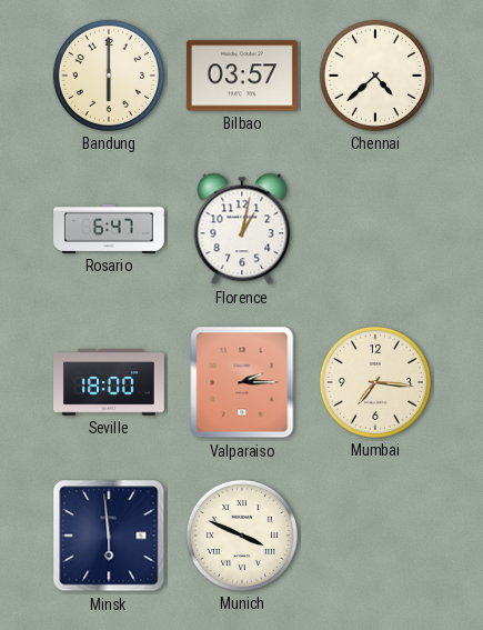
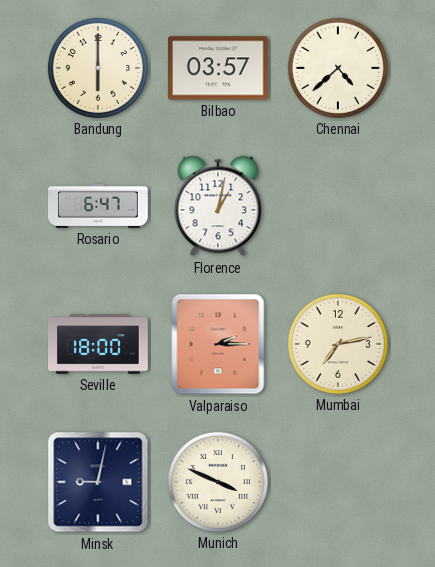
Mumbai: 7:16 -> 7:13 (338, 344)
Minsk: 5:59 -> 9:02 (98, 482)
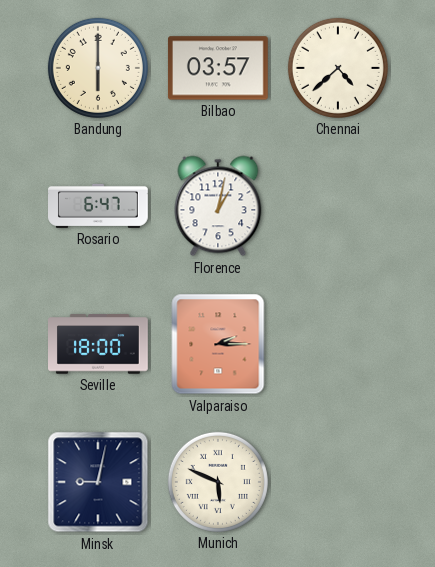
Mumbai: 7:13 -> none (338, 344)
Munich: 3:49 -> 5:49 (218, 482)
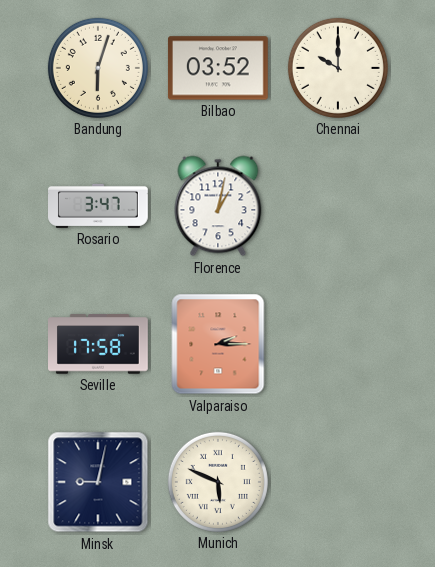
Bandung: 6:00 -> 6:03 (98, 68)
Bilbao: 03:57 -> 03:52 (218, 68)
Chennai: 4:38 -> 10:00 (338, 68)
Rosario: 6:47 -> 3:47 (99, 206)
Seville: 18:00 -> 17:58 (99, 344)
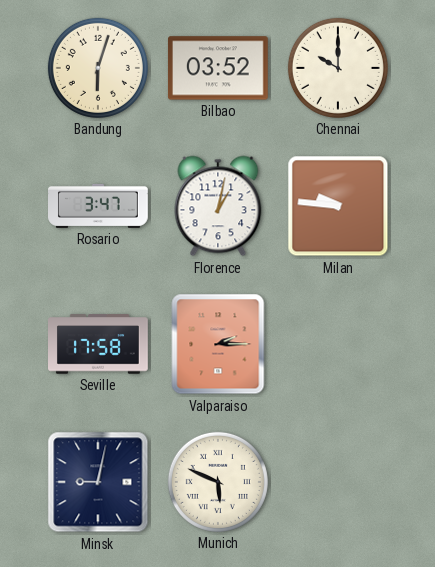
Milan: none -> 9:46 (338, 206)
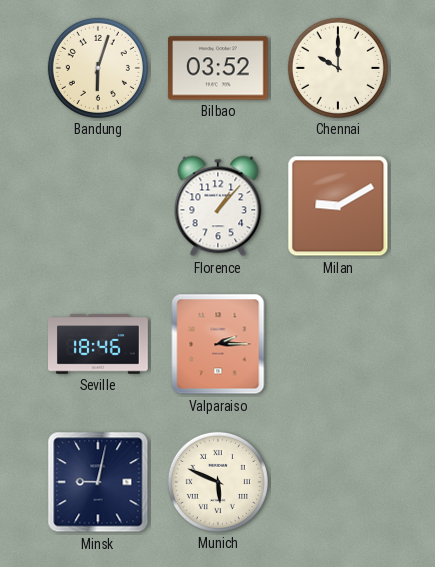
Rosario: 3:47 -> none (99, 206)
Florence: 1:02 -> 1:07 (218, 206)
Milan: 9:46 -> 9:10 (338, 206)
Seville: 17:58 -> 18:46 (99, 344)
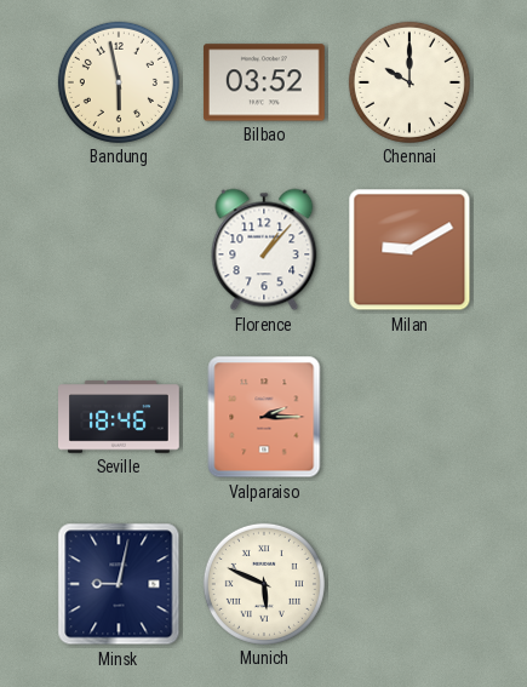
Bandung: 6:03 -> 5:58 (119, 82)
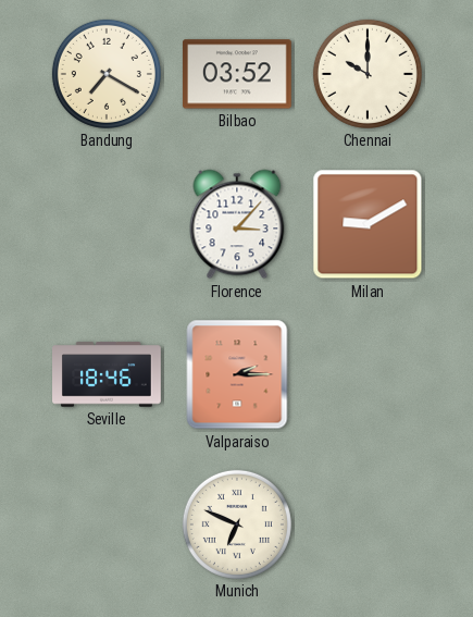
Bandung: 5:58 -> 7:20 (107, 74)
Florence: 1:07 -> 3:07 (237, 224)
Minsk: 9:02 -> none (119, 584)
Munich: 5:49 -> 6:49 (237, 525)
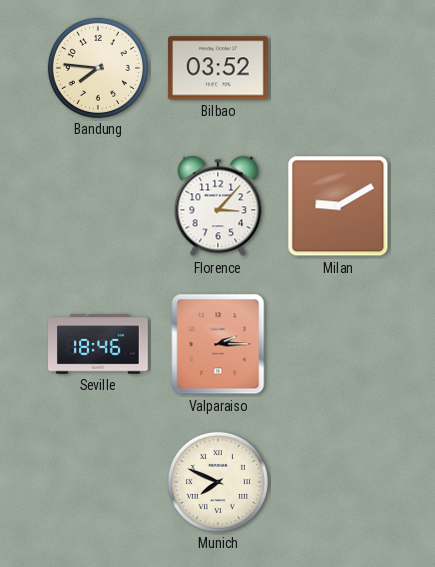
Bandung: 7:20 -> 7:46 (98, 68)
Chennai: 10:00 -> none (368, 74)
Munich: 6:49 -> 7:49 (218, 482)
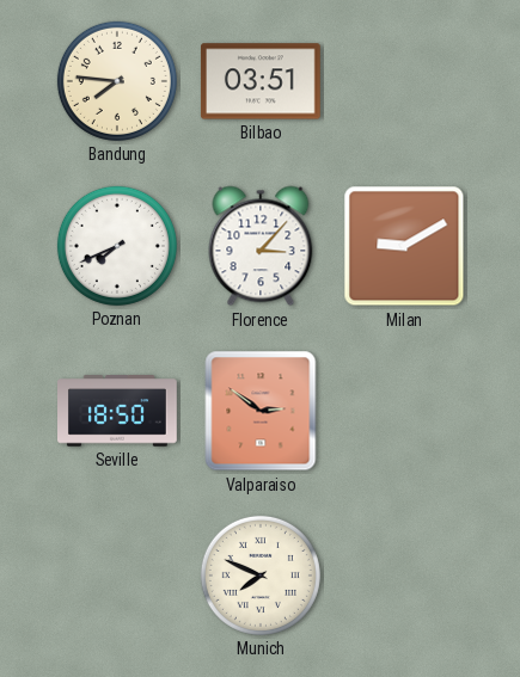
Bilbao: 03:52 -> 03:51 (261, 81)
Poznan: none -> 7:41 (117, 246)
Seville: 18:46 -> 18:50 (118, 411)
Valparaiso: 2:15 -> 2:51 (261, 411)
